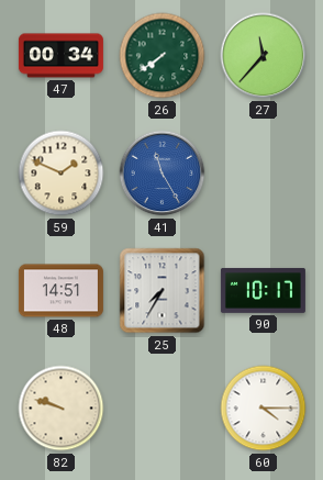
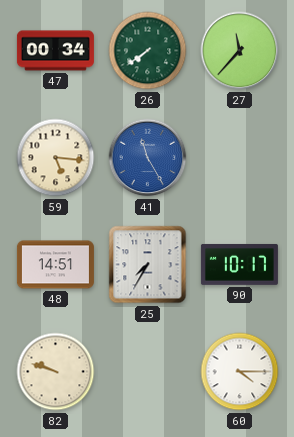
59: 1:49 -> 5:16 (56, 158)
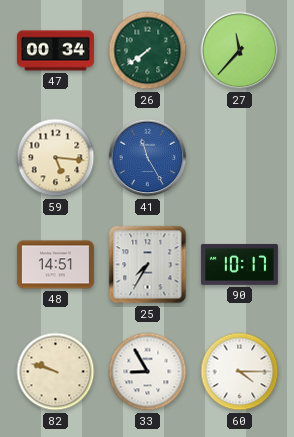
33: none -> 8:55 (148, 372)
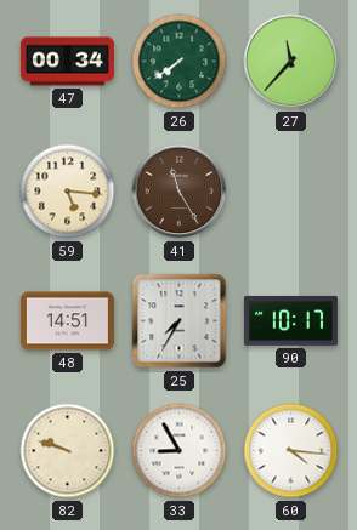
41 dial: blue -> brown (180, 192)
60: 4:15 -> 4:16 (291, 451)
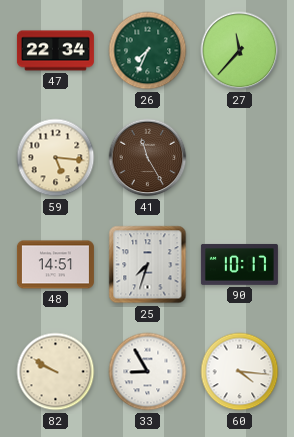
47: 00:34 -> 22:34 (55, 51)
26: 7:39 -> 7:34 (148, 51)
25: 7:35 -> 7:33 (148, 265)
82: 9:48 -> 9:50 (56, 372)
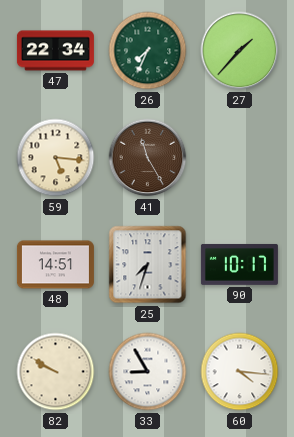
27: 11:37 -> 1:37 (240, 51)
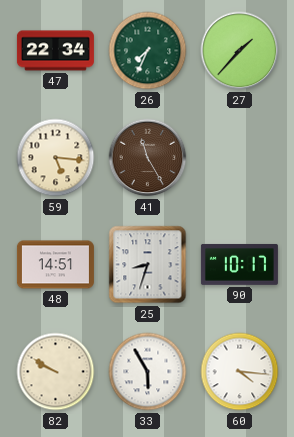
25: 7:33 -> 8:33 (148, 265)
33: 8:55 -> 5:55 (148, 372)
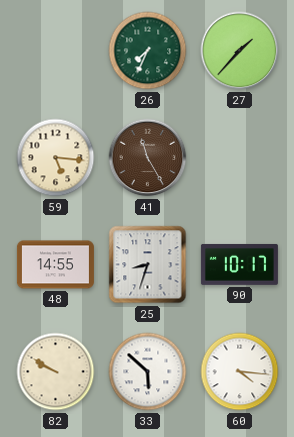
47: 22:34 -> none (55, 51)
48: 14:51 -> 14:55 (55, 265)
33: 5:55 -> 5:52 (148, 372)
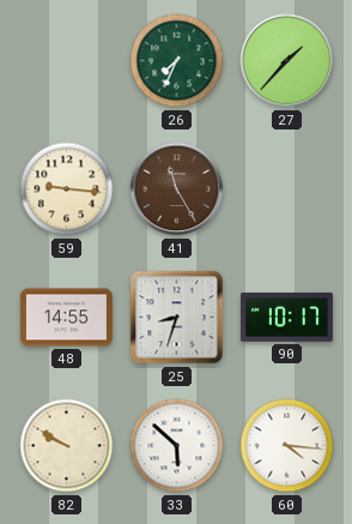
59: 5:16 -> 9:16 (67, 189)
